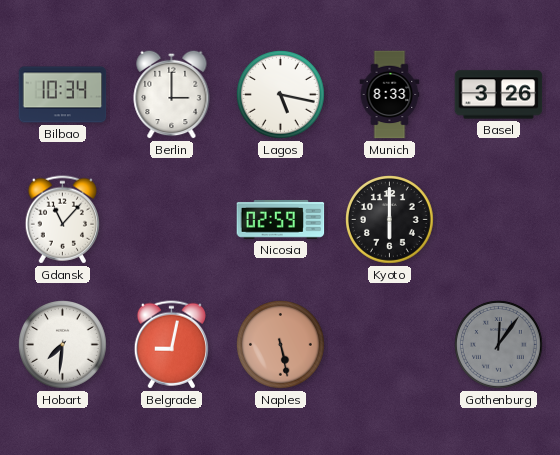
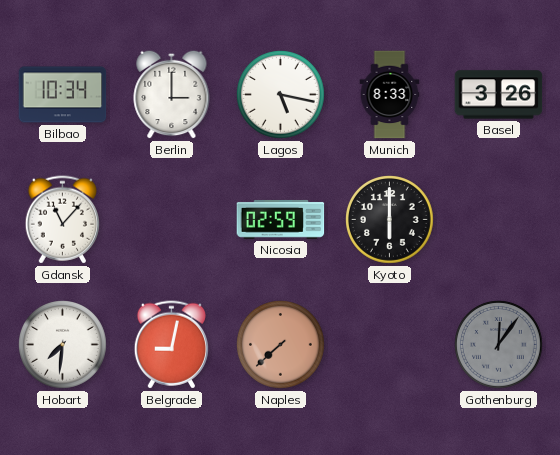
Naples: 5:28 -> 7:38 (281, 345)
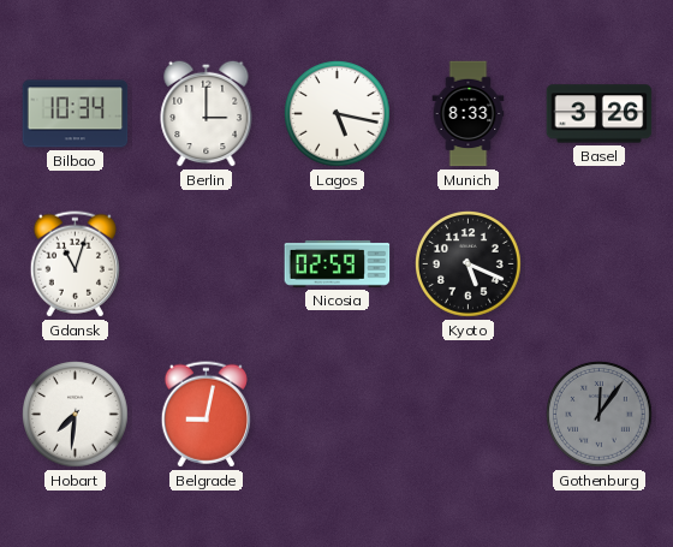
Gdansk: 11:07 -> 11:03 (75, 264)
Kyoto: 6:00 -> 5:19 (469, 264)
Naples: 7:38 -> none (281, 345)
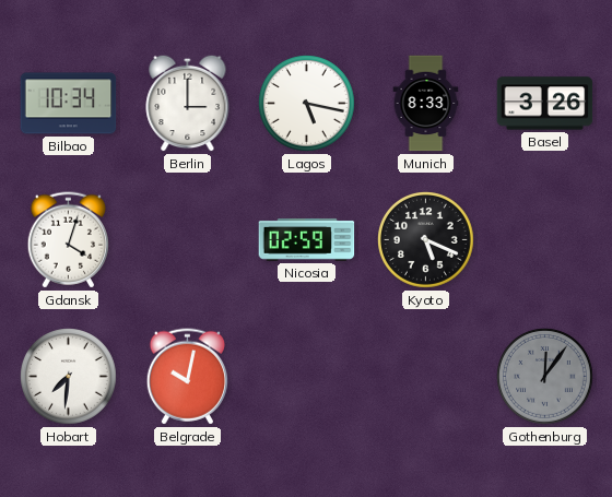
Gdansk: 11:03 -> 4:03 (68, 240)
Belgrade: 9:02 -> 10:02 (187, 377)
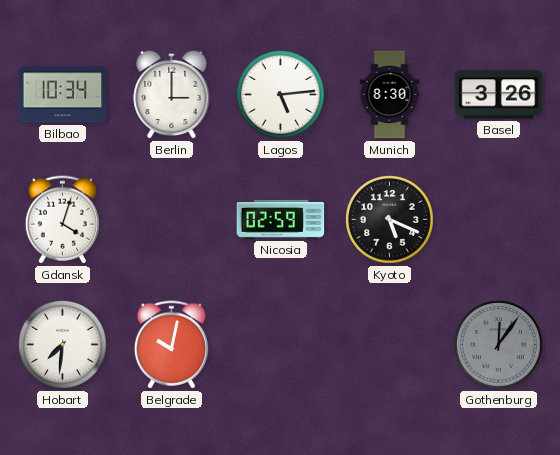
Lagos: 5:17 -> 5:14 (281, 95)
Munich: 8:33 -> 8:30 (390, 95)
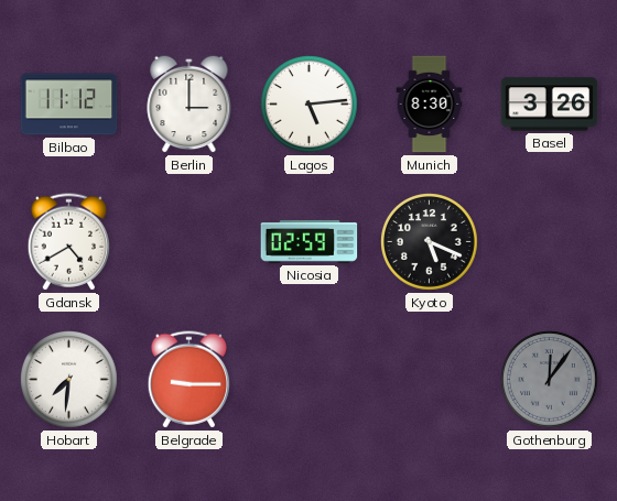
Bilbao: 10:34 -> 11:12 (69, 105)
Gdansk: 4:03 -> 4:40 (68, 242)
Belgrade: 10:02 -> 9:15 (188, 380)
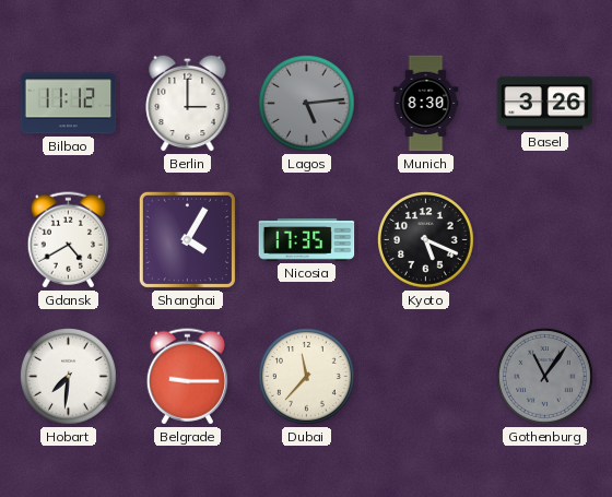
Lagos dial: white -> grey (307, 104)
Shanghai: none -> 4:05 (187, 239)
Nicosia: 02:59 -> 17:35 (307, 239)
Dubai: none -> 11:37 (307, 377)
Gothenburg: 12:06 -> 11:06 (545, 377)
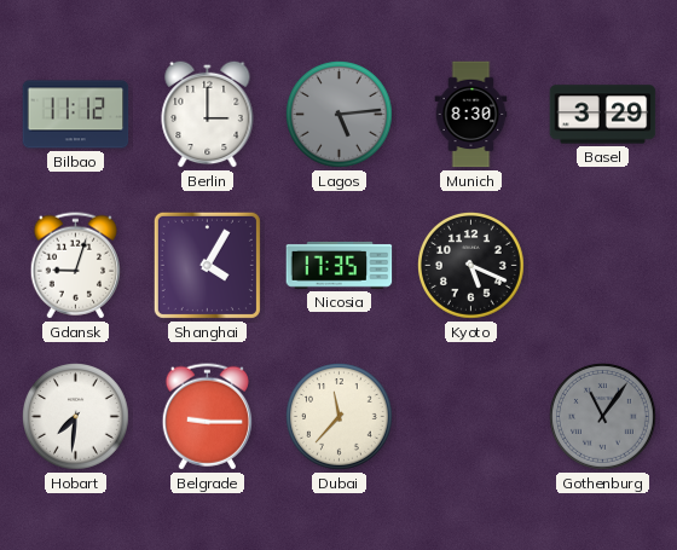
Basel: 3:26 -> 3:29 (603, 115)
Gdansk: 4:40 -> 9:03 (75, 266)
